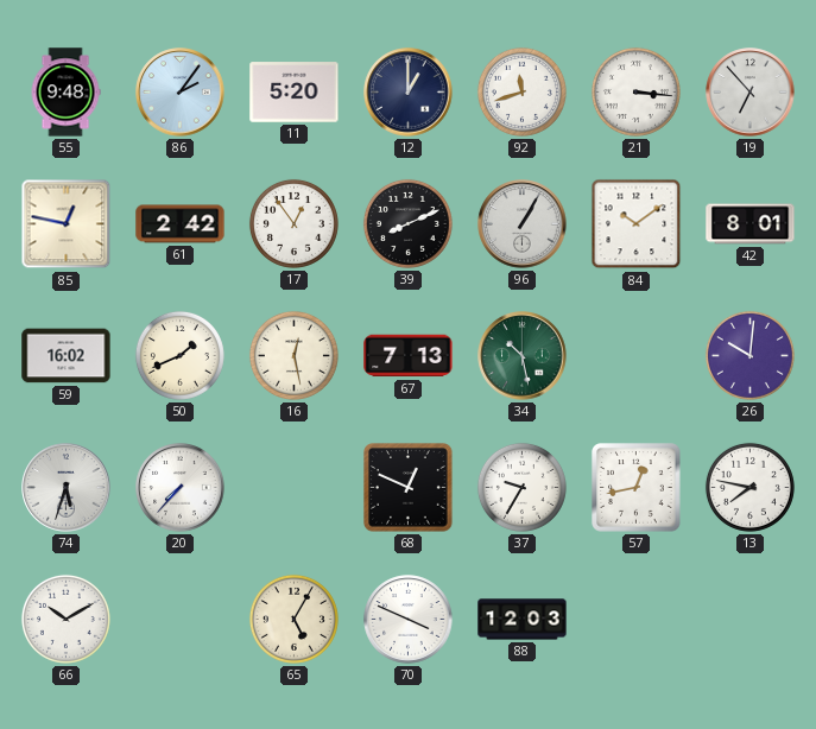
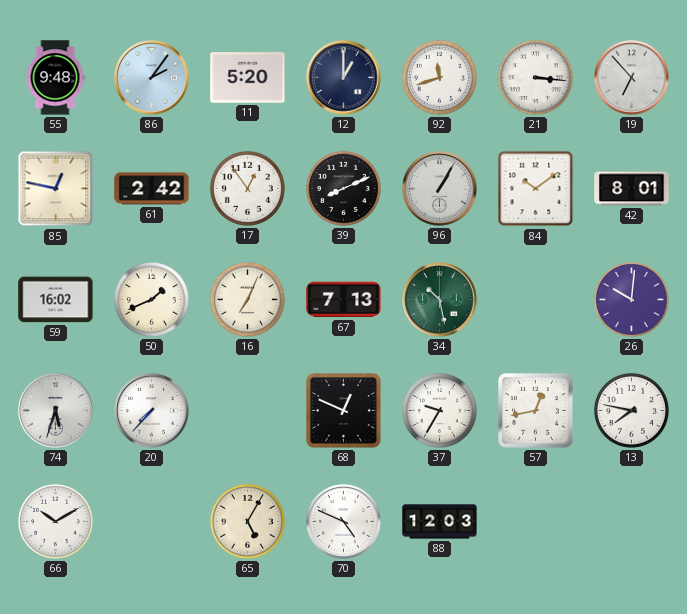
16: 12:28 -> 7:04 (247, 299)
70: 3:49 -> 4:49 (344, 522)
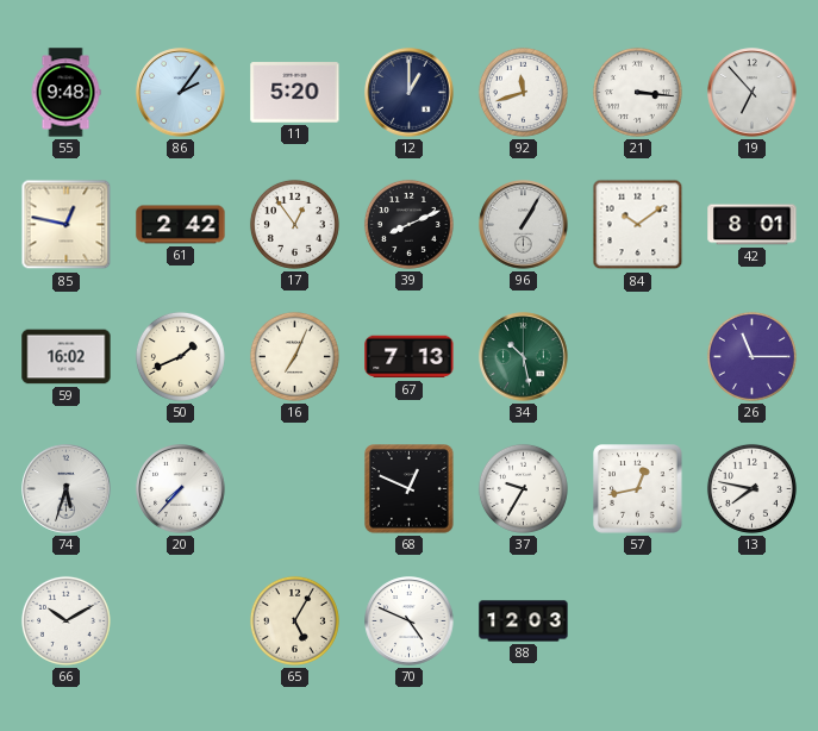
26: 10:01 -> 11:15 (751, 356)
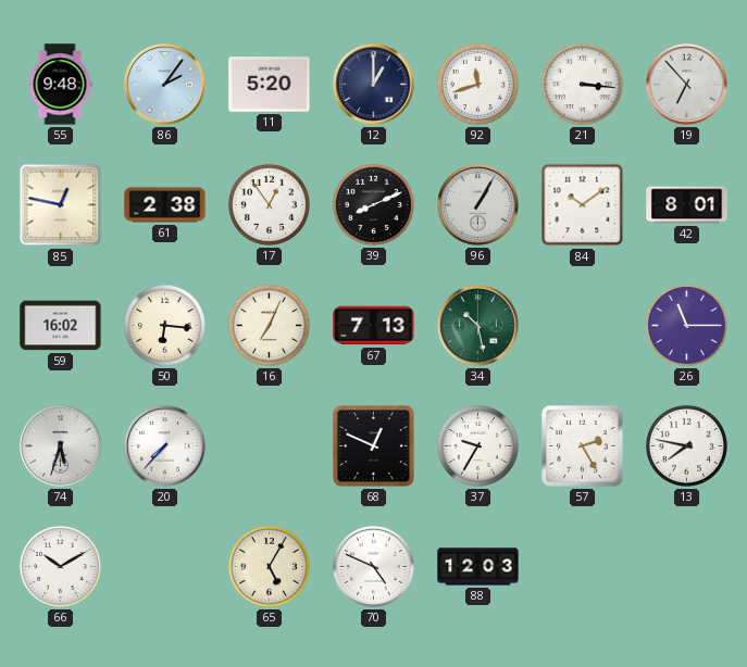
61: 2:42 -> 2:38 (165, 205)
50: 1:41 -> 6:16 (164, 325)
57: 12:43 -> 2:25 (583, 446)
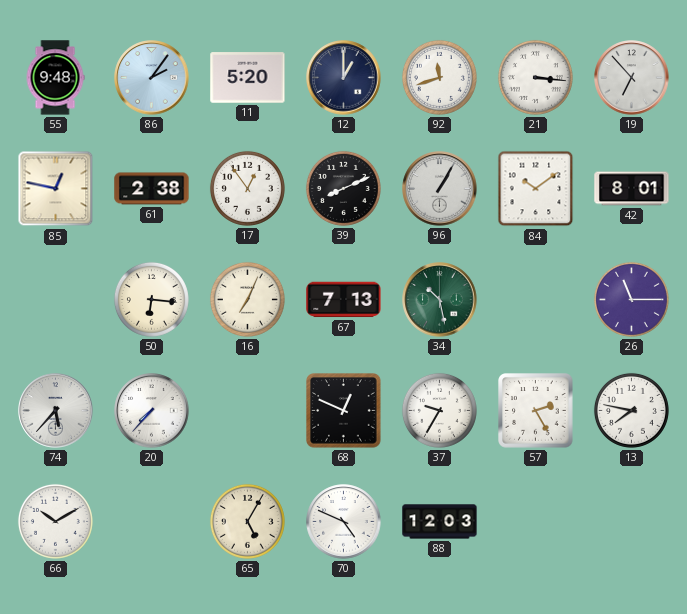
59: 16:02 -> none (61, 326)
74: 5:33 -> 5:37 (56, 411)
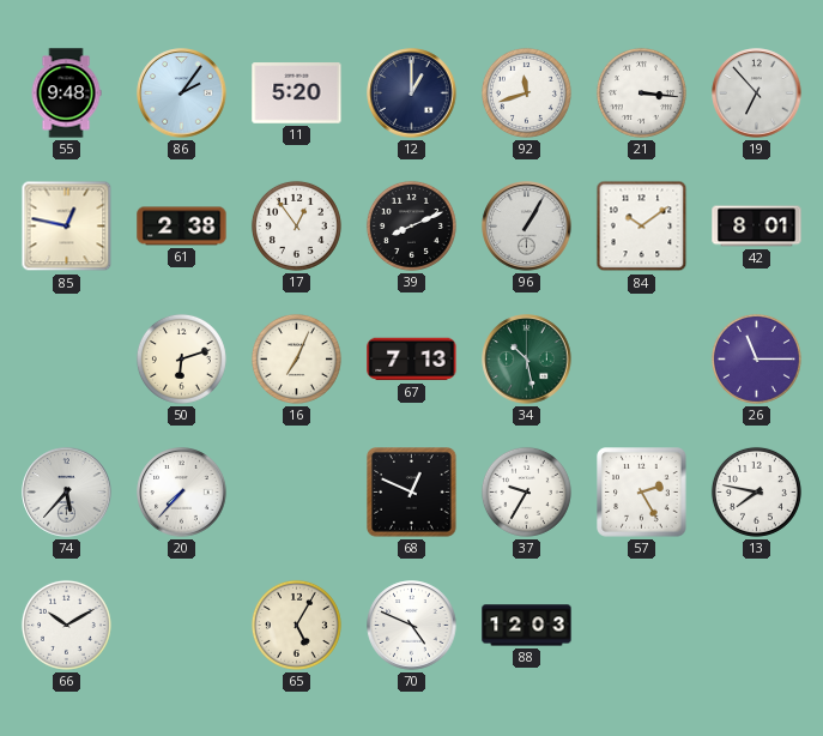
50: 6:16 -> 6:12 (181, 358)
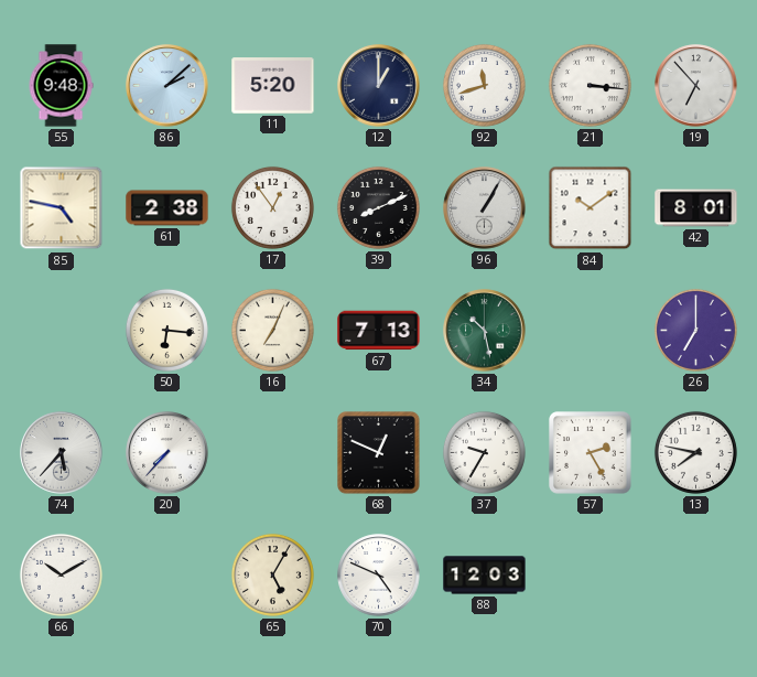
86: 2:06 -> 2:08 (167, 86)
85: 12:47 -> 4:47 (62, 208)
50: 6:12 -> 6:16 (166, 330)
26: 11:15 -> 7:00 (695, 330)
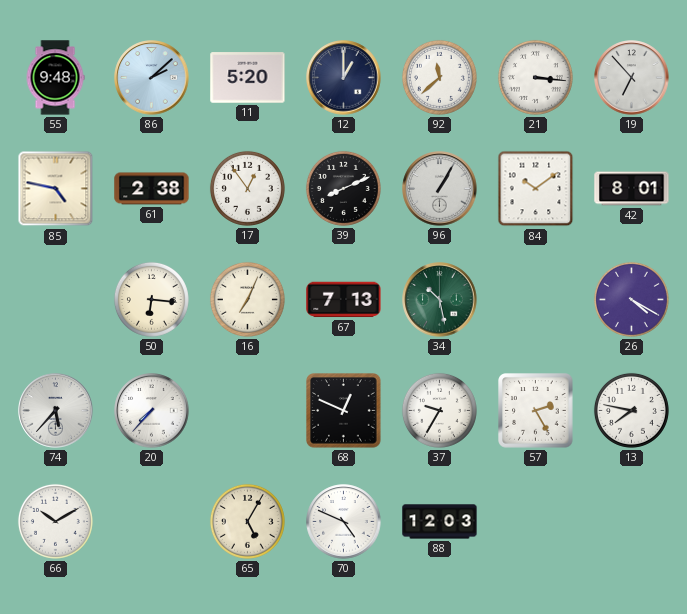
92: 11:42 -> 11:38 (439, 77)
26: 7:00 -> 4:20 (631, 299)
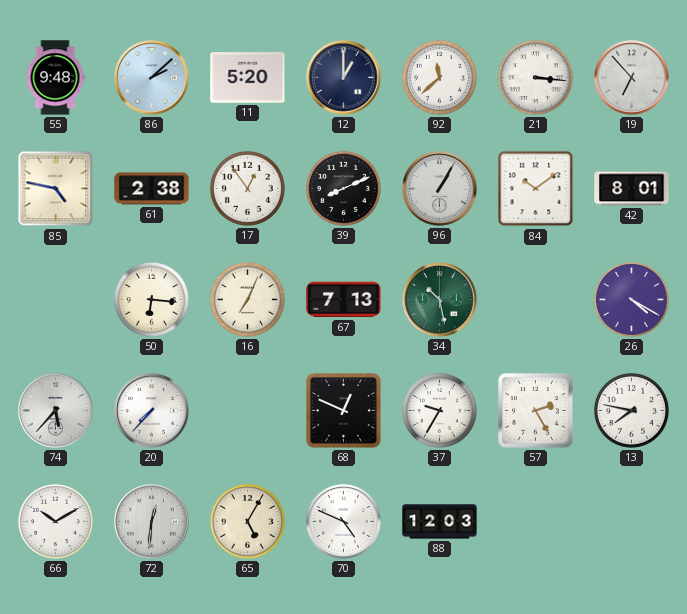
72: none -> 12:31 (152, 522)
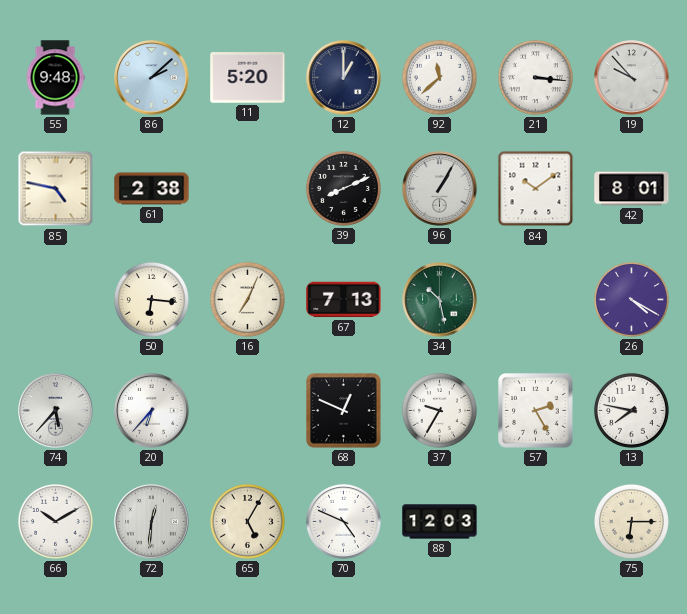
19: 6:53 -> 9:53 (632, 78)
17: 12:54 -> none (247, 188)
20: 7:37 -> 6:37 (152, 411)
75: none -> 6:15 (631, 521)
